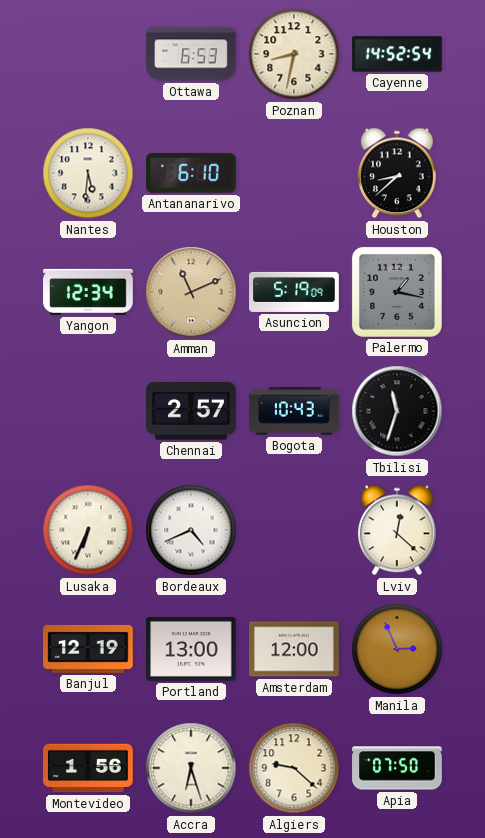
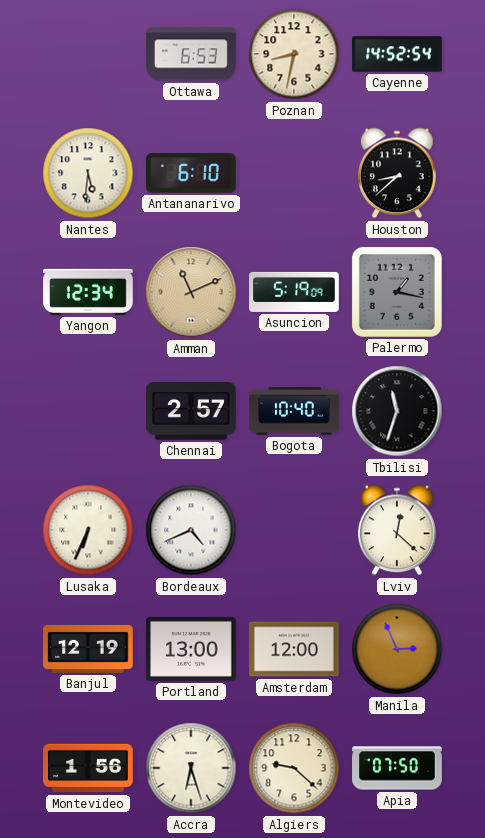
Bogota: 10:43 -> 10:40 (294, 411)
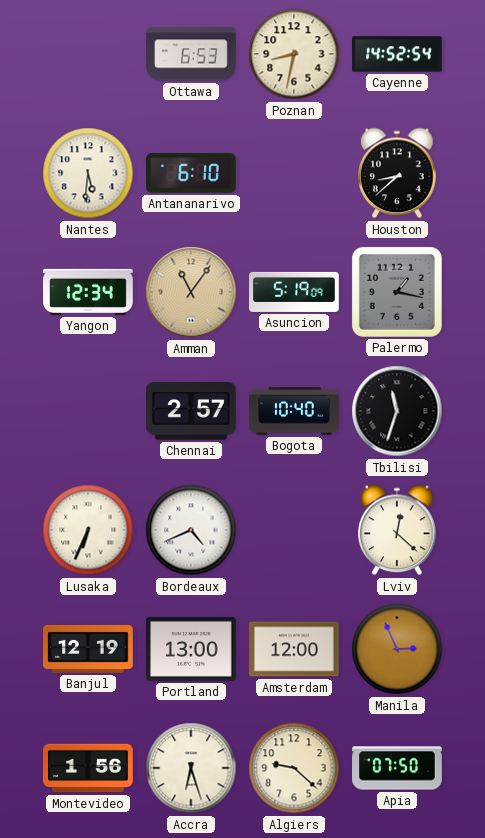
Amman: 11:11 -> 11:06 (191, 292)
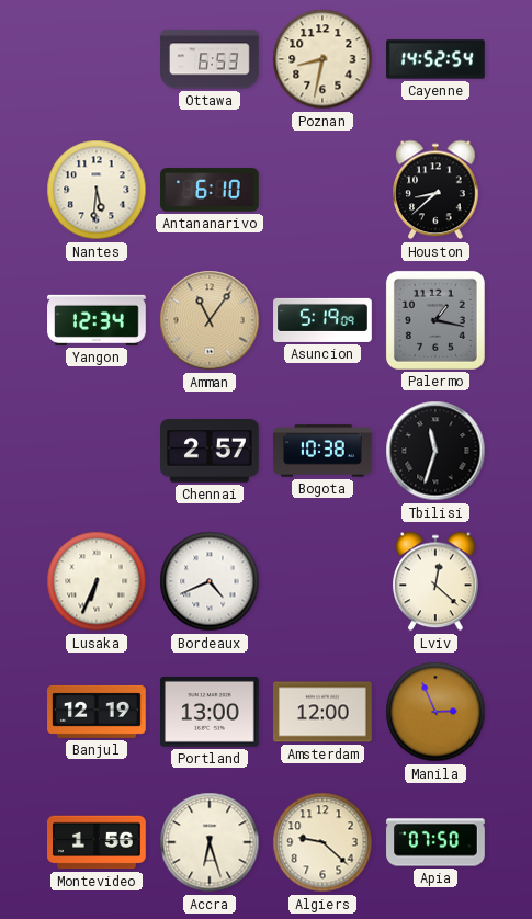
Bogota: 10:40 -> 10:38 (322, 451)
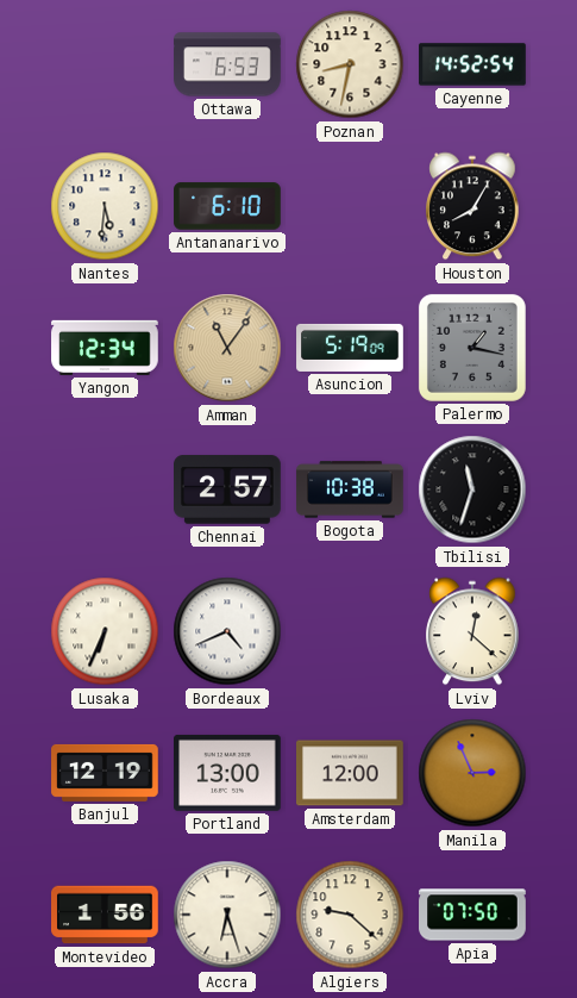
Houston: 8:38 -> 8:05 (472, 206)
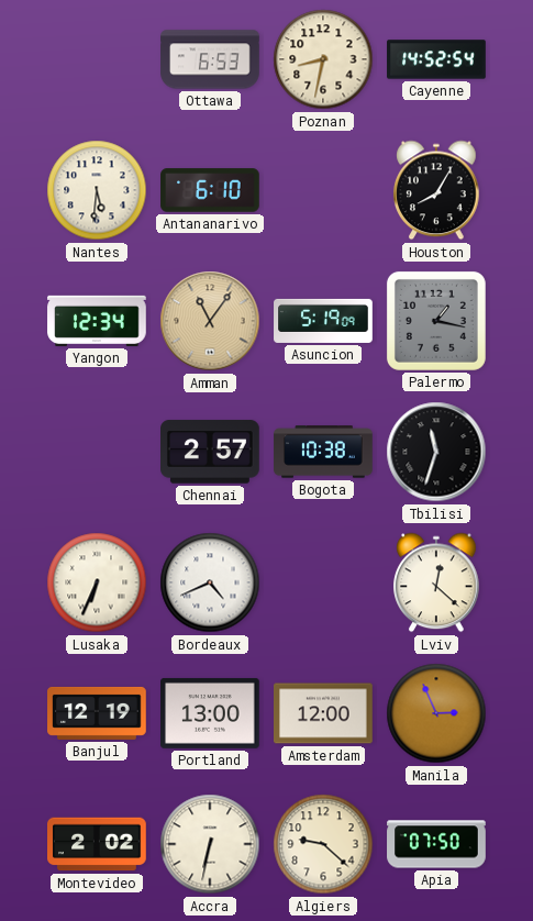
Montevideo: 1:56 -> 2:02 (98, 844)
Accra: 6:27 -> 6:32 (210, 844)
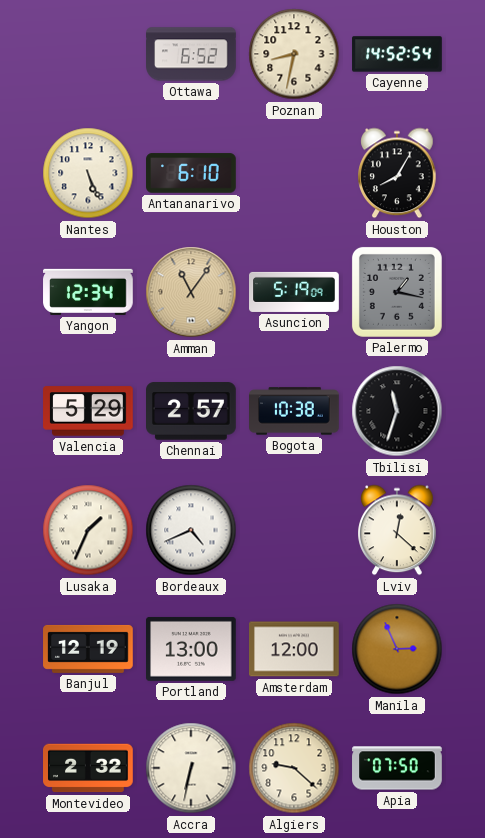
Ottawa: 6:53 -> 6:52 (191, 54)
Nantes: 5:31 -> 5:26 (88, 173)
Valencia: none -> 5:29 (88, 411)
Lusaka: 6:34 -> 1:34 (88, 530)
Montevideo: 2:02 -> 2:32 (89, 768)
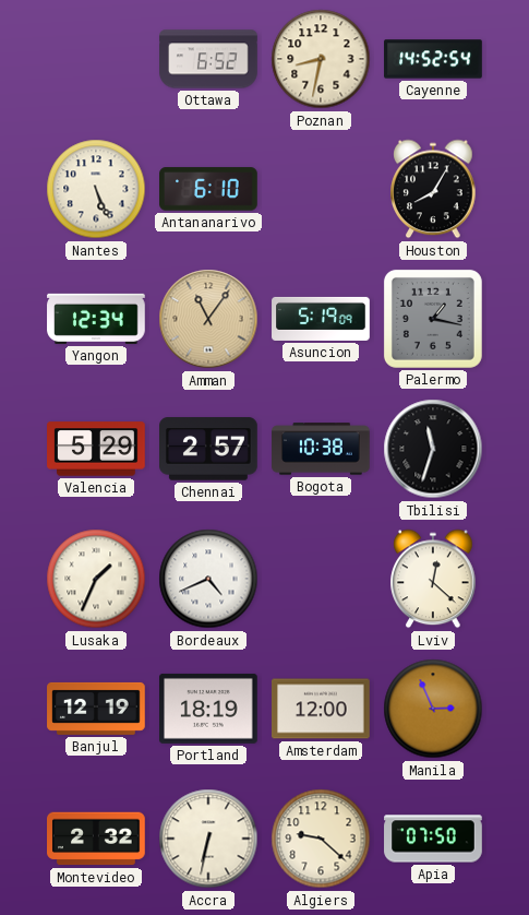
Portland: 13:00 -> 18:19 (209, 709)
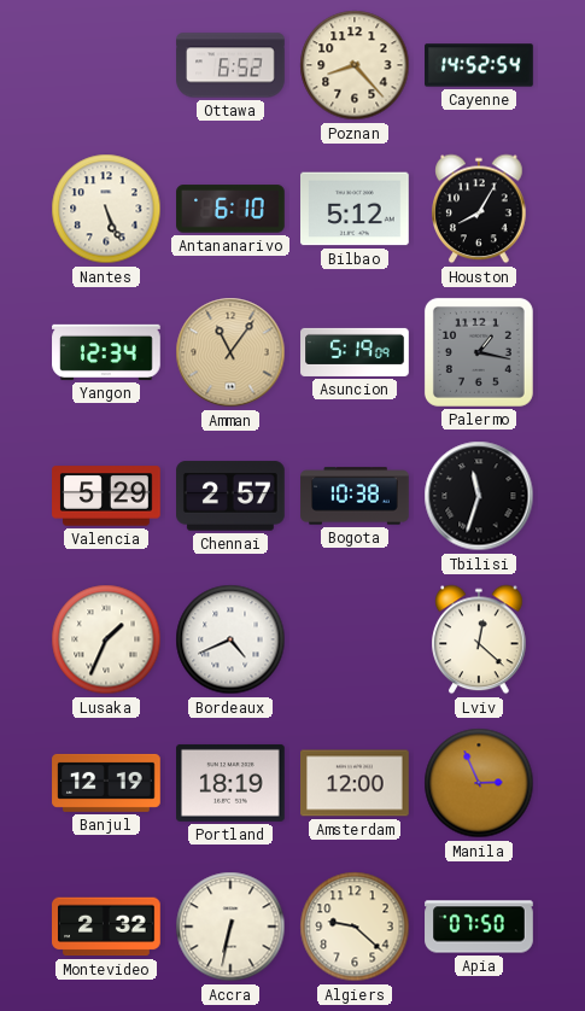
Poznan: 8:32 -> 8:23 (355, 65)
Bilbao: none -> 5:12 (356, 209)
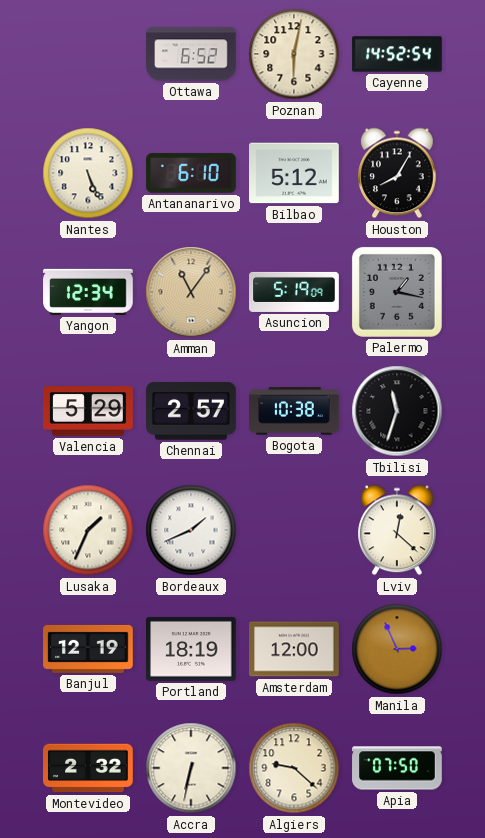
Poznan: 8:23 -> 6:02 (294, 54)
Bordeaux: 4:41 -> 1:41 (191, 530)
